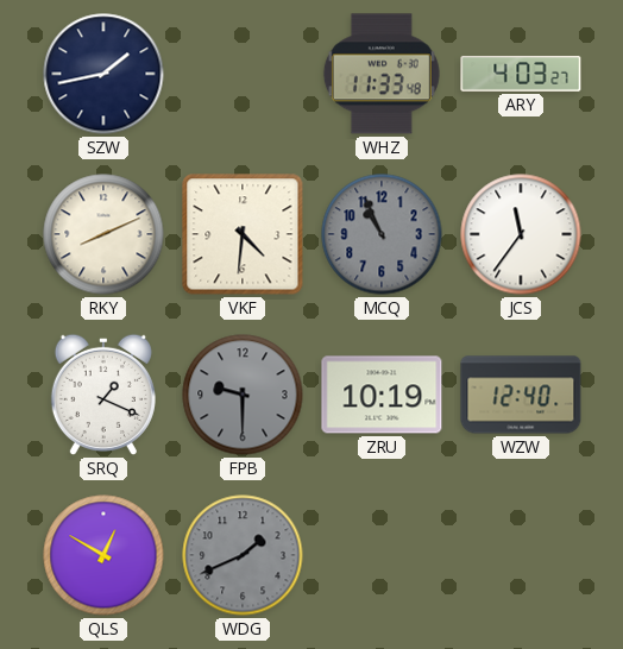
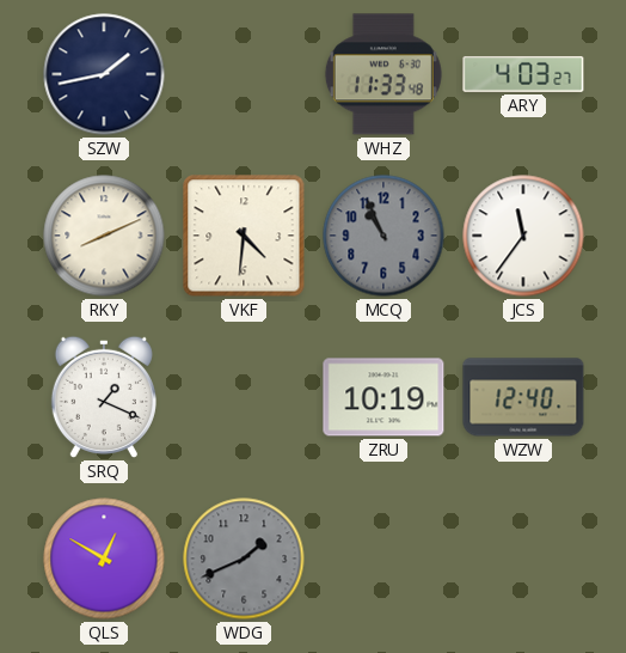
FPB: 9:30 -> none (243, 395)
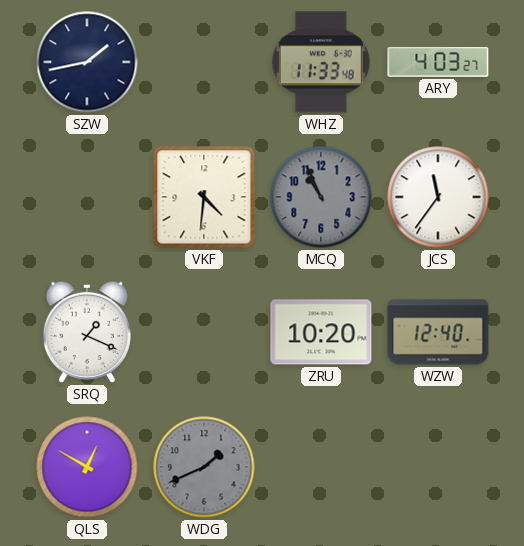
RKY: 8:11 -> none (104, 236)
ZRU: 10:19 -> 10:20 (321, 332)
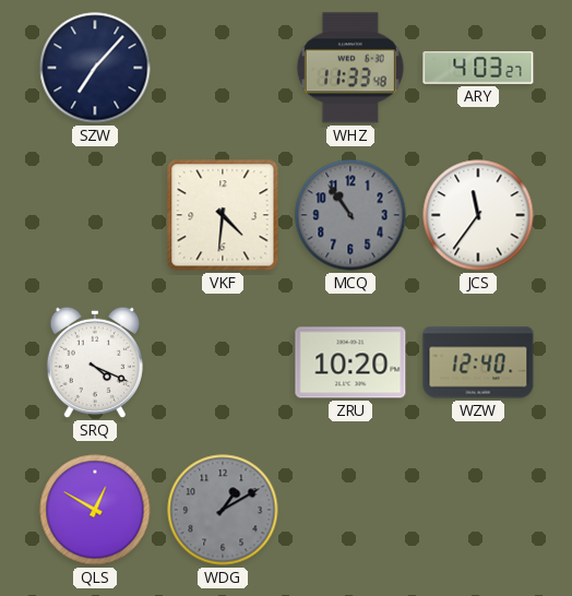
SZW: 1:43 -> 7:07 (95, 68)
MCQ: 10:56 -> 10:54 (350, 215)
SRQ: 1:19 -> 4:19 (95, 362)
WDG: 1:41 -> 1:10 (223, 510)
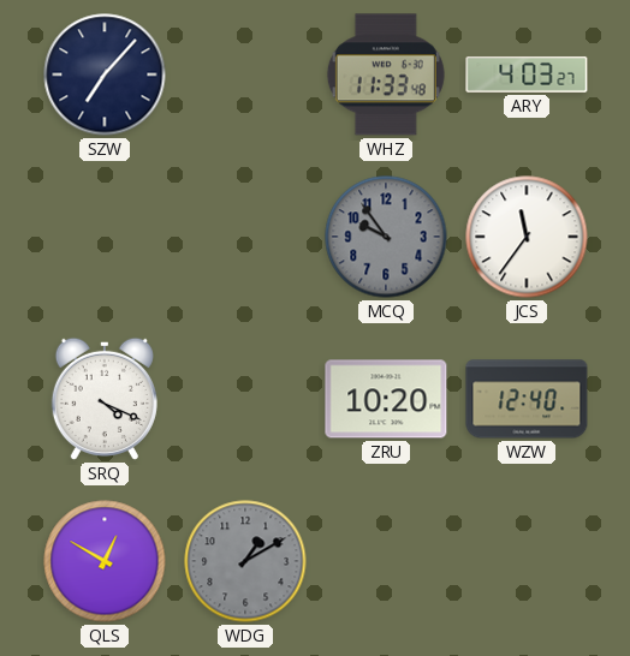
VKF: 4:31 -> none (223, 215)
MCQ: 10:54 -> 9:54 (386, 237)
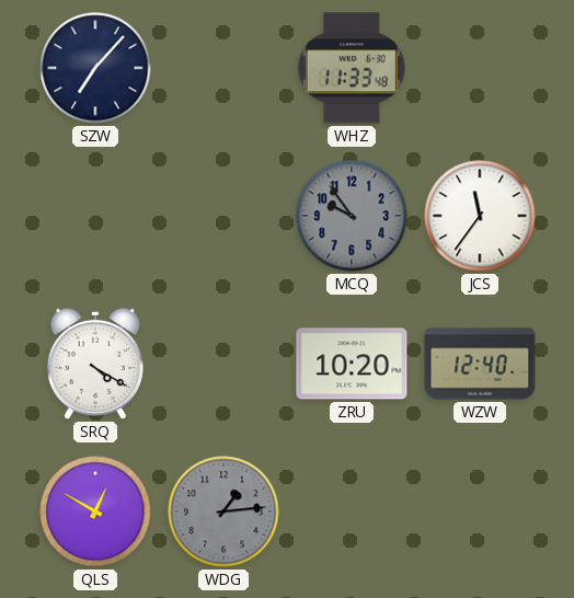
ARY: 4:03 -> none (527, 74)
SRQ: 4:19 -> 4:20 (95, 364)
WDG: 1:10 -> 1:14 (223, 511)
